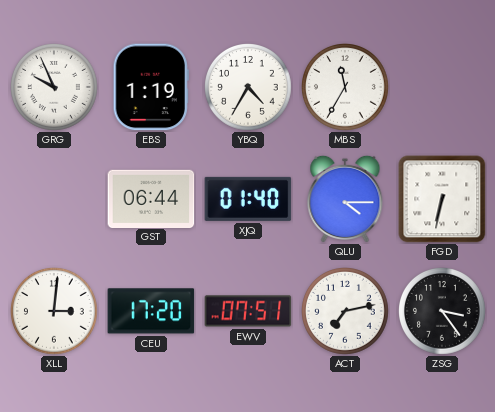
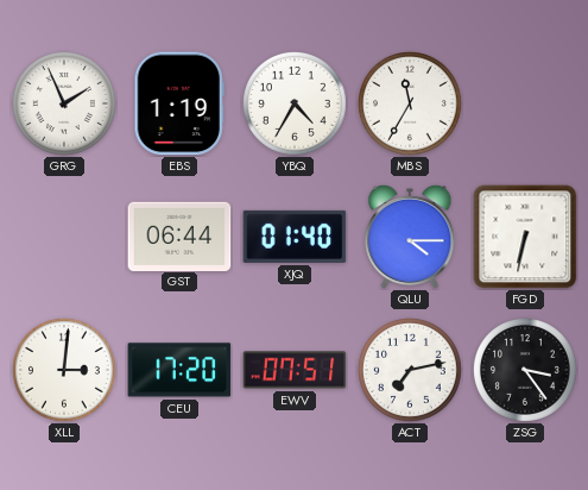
GRG: 9:56 -> 1:56 (65, 105)
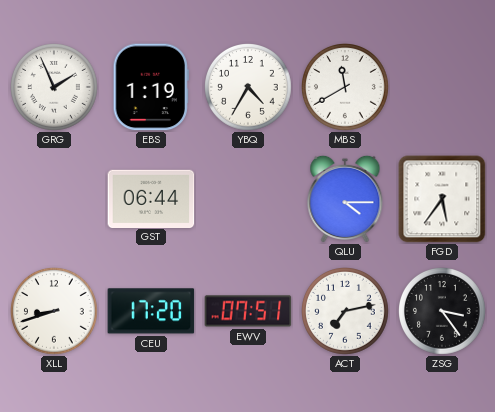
MBS: 11:35 -> 11:40 (346, 88)
XJQ: 01:40 -> none (295, 237)
FGD: 6:32 -> 5:36 (442, 199)
XLL: 3:01 -> 8:42 (55, 312)
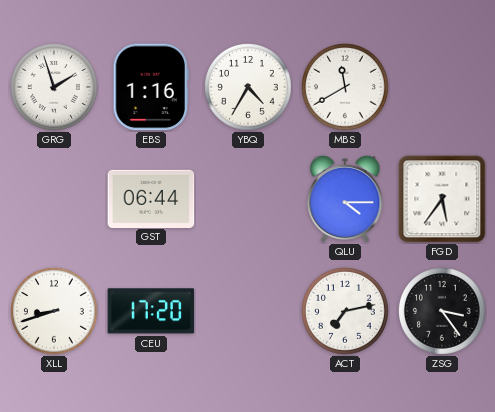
GRG: 1:56 -> 1:57 (55, 88)
EBS: 1:19 -> 1:16 (151, 87)
EWV: 07:51 -> none (248, 311)
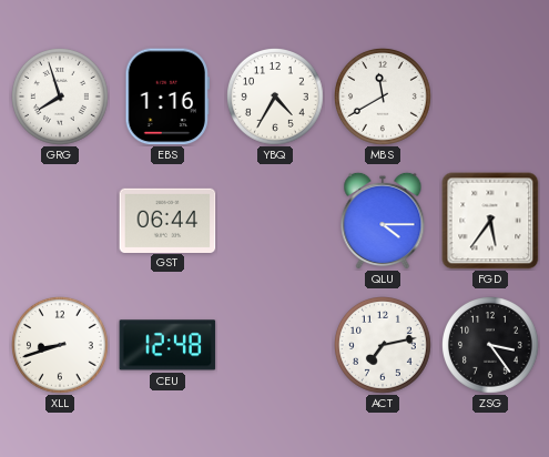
GRG: 1:57 -> 7:57 (61, 98)
CEU: 17:20 -> 12:48 (167, 345)
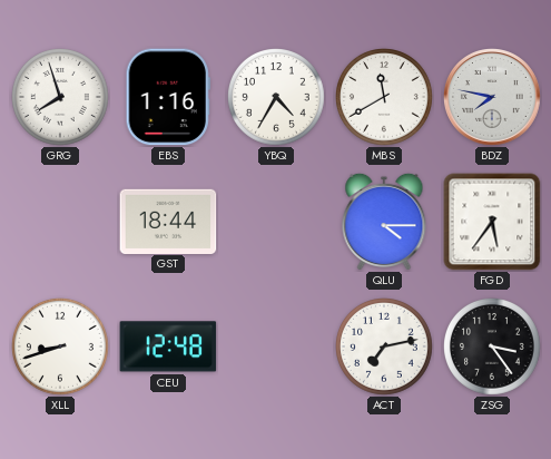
BDZ: none -> 7:47 (492, 97)
GST: 06:44 -> 18:44 (168, 221)
